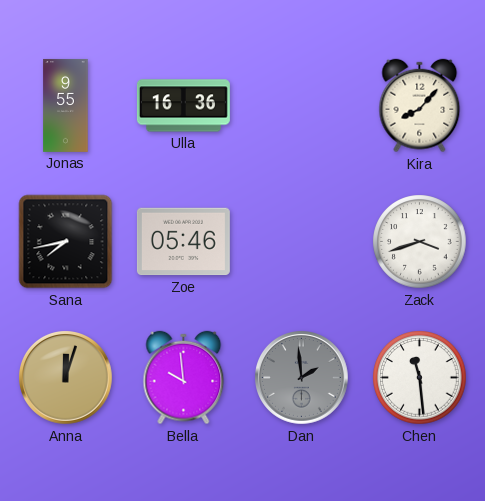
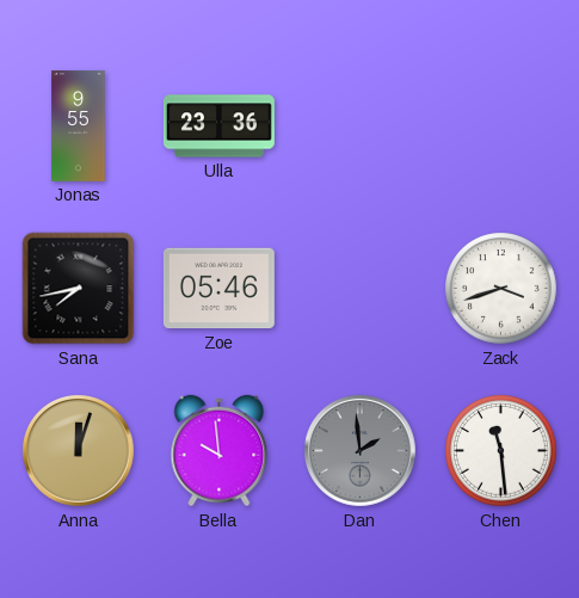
Ulla: 16:36 -> 23:36 (218, 127)
Kira: 8:07 -> none (420, 106)
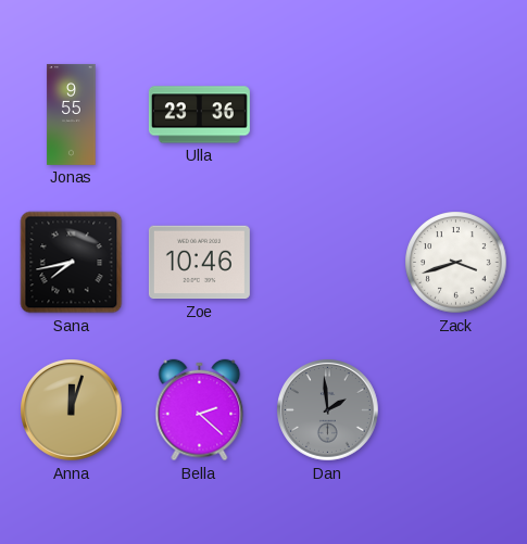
Zoe: 05:46 -> 10:46 (199, 263)
Bella: 9:59 -> 2:22 (200, 410)
Chen: 11:29 -> none (501, 451)
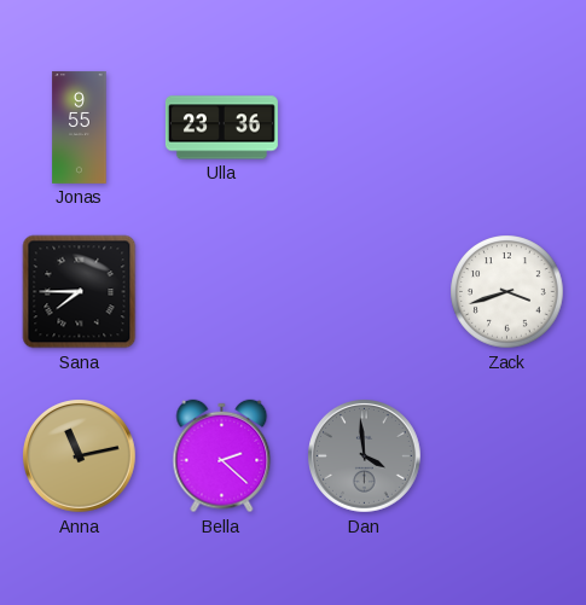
Sana: 7:43 -> 7:45 (80, 292)
Zoe: 10:46 -> none (199, 263)
Anna: 12:03 -> 11:13 (80, 456)
Dan: 1:59 -> 3:59 (365, 456)
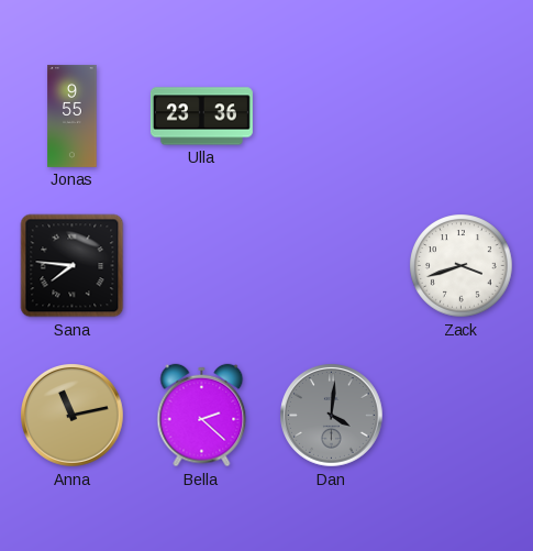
Sana: 7:45 -> 7:46 (73, 266)
Dan: 3:59 -> 4:01 (332, 416)
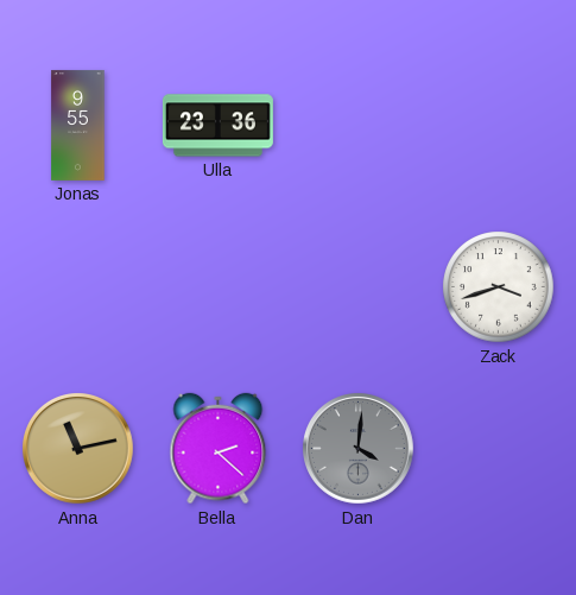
Sana: 7:46 -> none (73, 266)
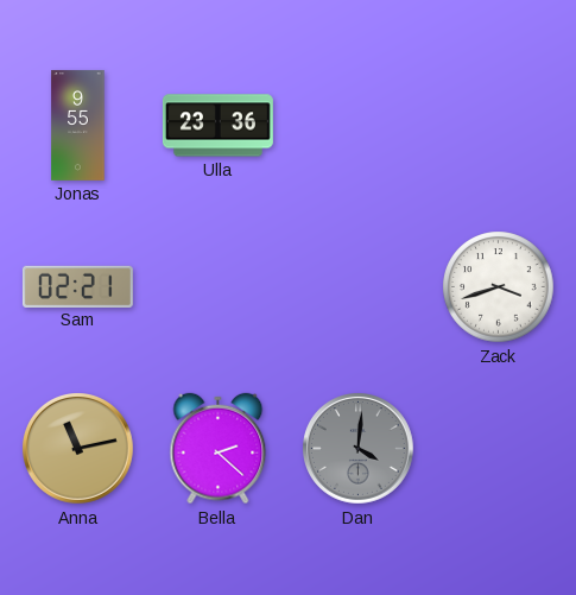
Sam: none -> 02:21 (77, 286)
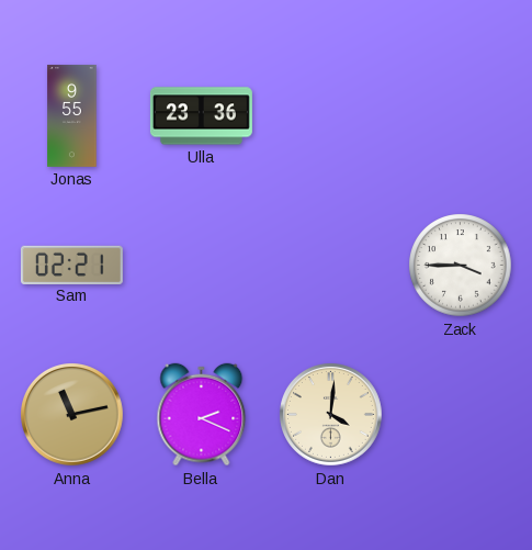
Zack: 3:42 -> 3:45 (461, 266)
Bella: 2:22 -> 2:19 (202, 415)
Dan dial: grey -> cream (331, 415)
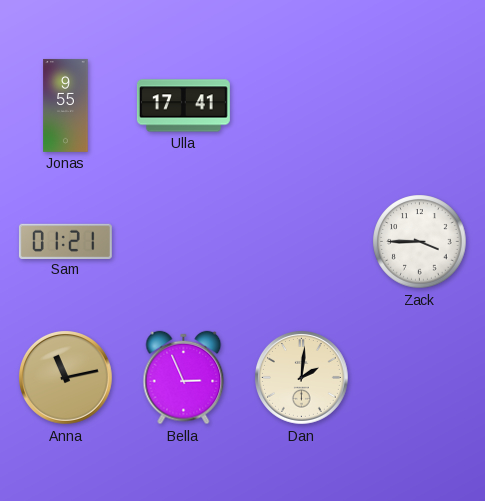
Ulla: 23:36 -> 17:41 (183, 106)
Sam: 02:21 -> 01:21 (65, 241)
Bella: 2:19 -> 2:56 (184, 378)
Dan: 4:01 -> 2:01 (302, 378)
